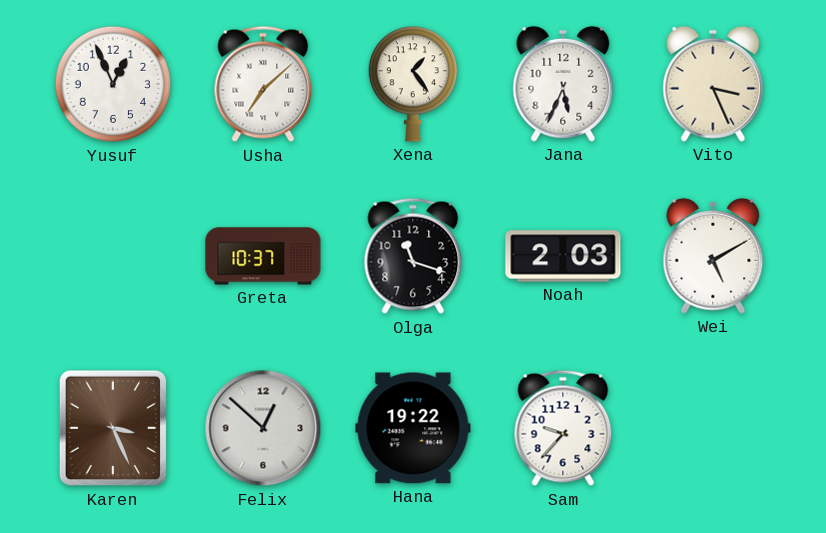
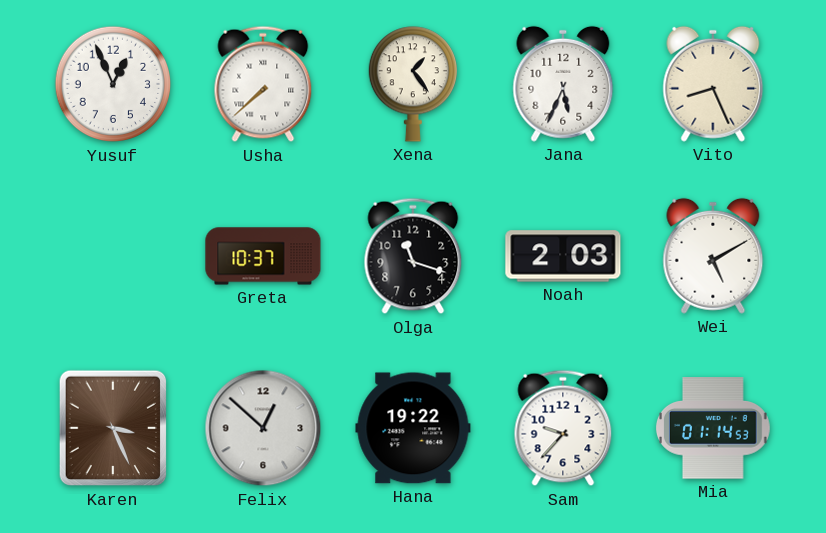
Usha: 7:08 -> 7:38 (263, 84)
Vito: 3:26 -> 8:26 (713, 84)
Mia: none -> 01:14 (713, 428)
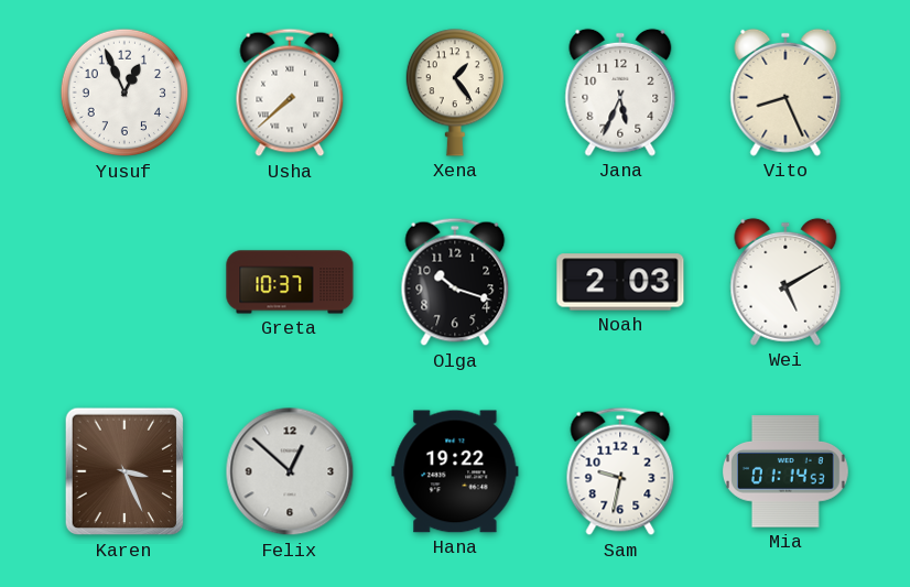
Olga: 11:18 -> 10:18 (455, 282)
Sam: 9:37 -> 9:32 (620, 471)
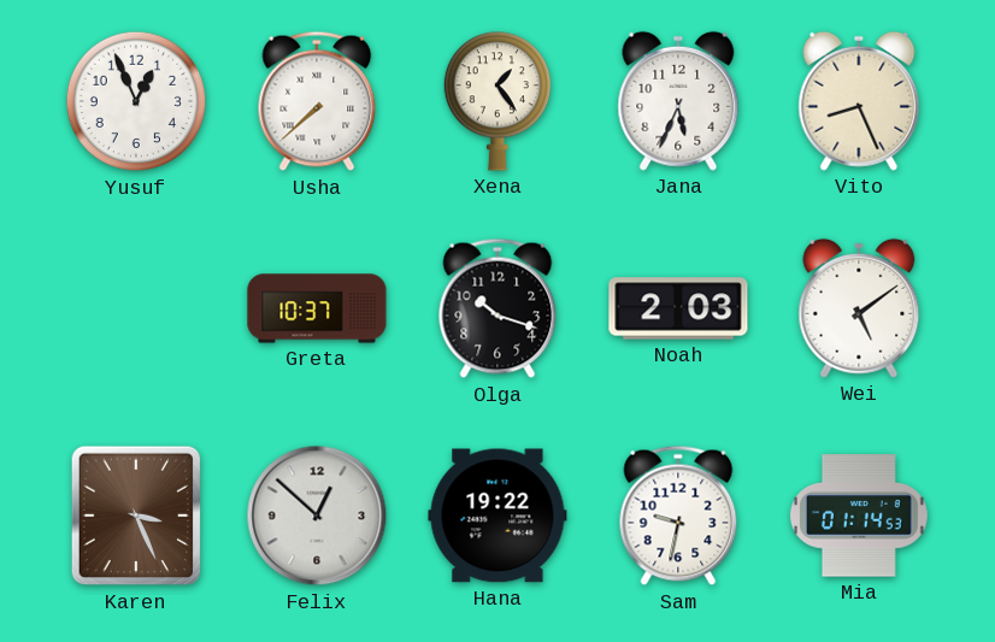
Wei: 5:10 -> 5:09 (859, 308)
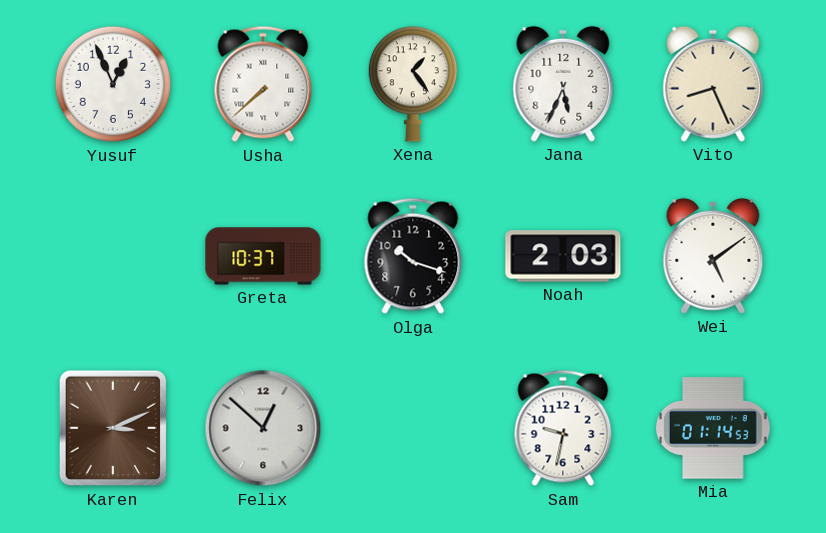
Karen: 3:26 -> 3:11 (113, 428)
Hana: 19:22 -> none (497, 516)
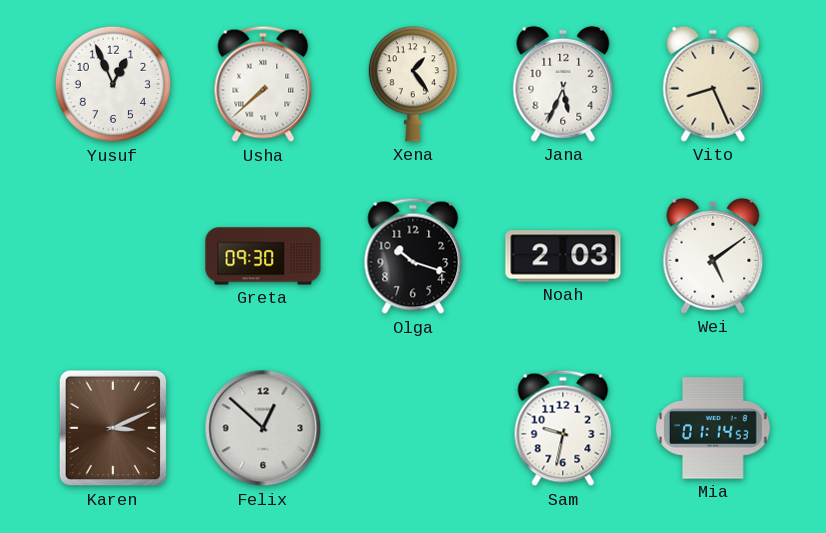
Greta: 10:37 -> 09:30 (263, 256)
